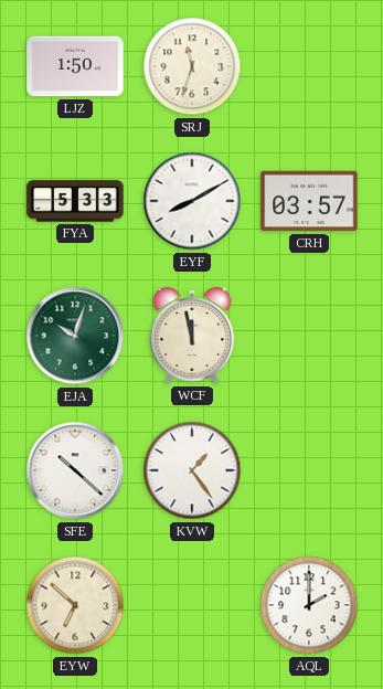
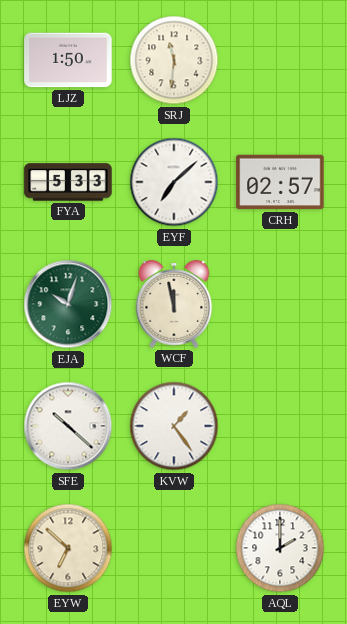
SRJ: 11:33 -> 11:31 (174, 60)
EYF: 8:10 -> 7:08 (174, 182)
CRH: 03:57 -> 02:57 (280, 182)
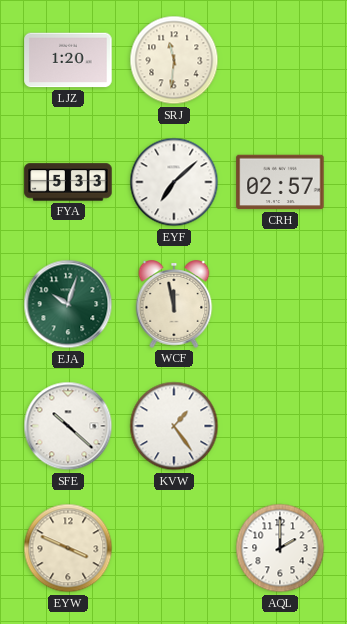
LJZ: 1:50 -> 1:20 (68, 60)
EYW: 6:52 -> 3:49 (68, 548)
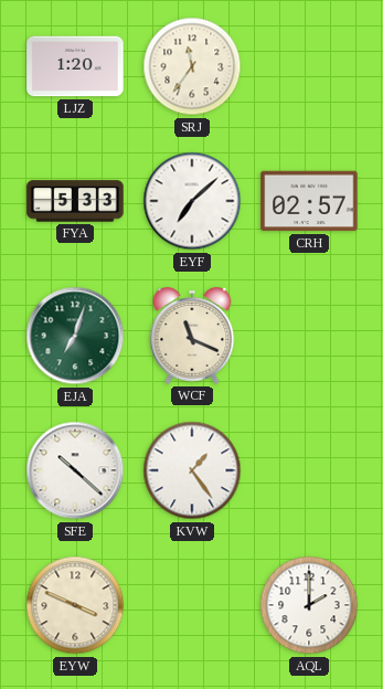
SRJ: 11:31 -> 11:36 (192, 66)
EJA: 10:03 -> 7:03 (75, 336)
WCF: 11:58 -> 11:19 (192, 336)
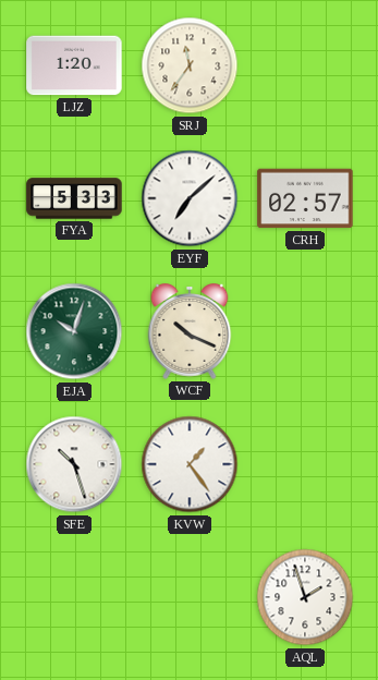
EJA: 7:03 -> 10:03 (74, 331)
WCF: 11:19 -> 10:19 (190, 331)
SFE: 10:22 -> 10:27 (74, 464)
EYW: 3:49 -> none (75, 605)
AQL: 2:00 -> 1:57 (305, 597)
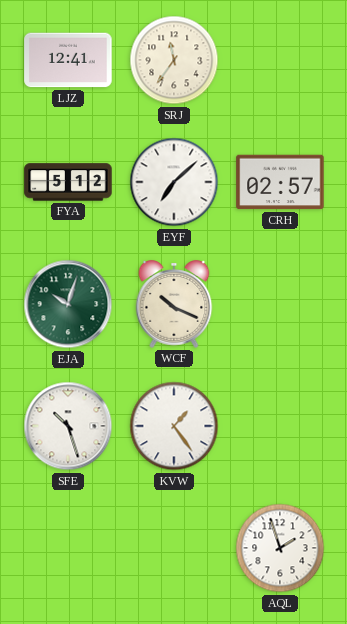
LJZ: 1:20 -> 12:41 (68, 60)
FYA: 5:33 -> 5:12 (68, 182)
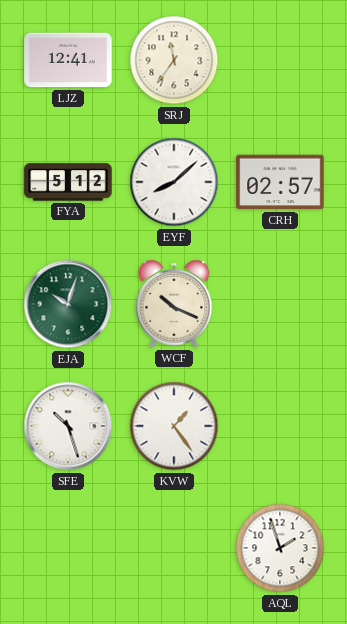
EYF: 7:08 -> 8:08 (174, 182)
